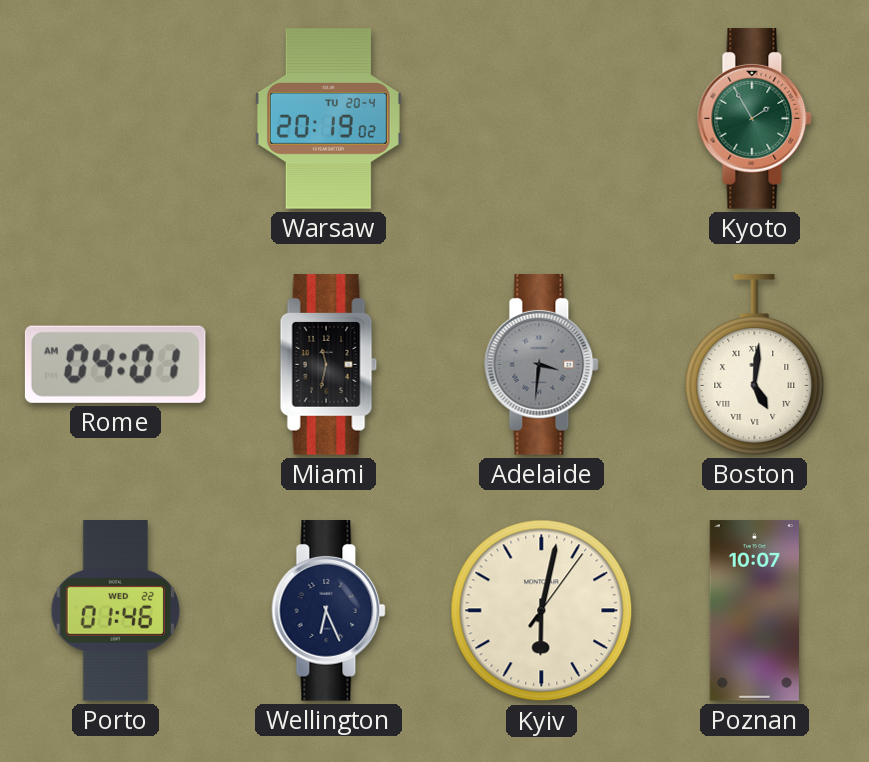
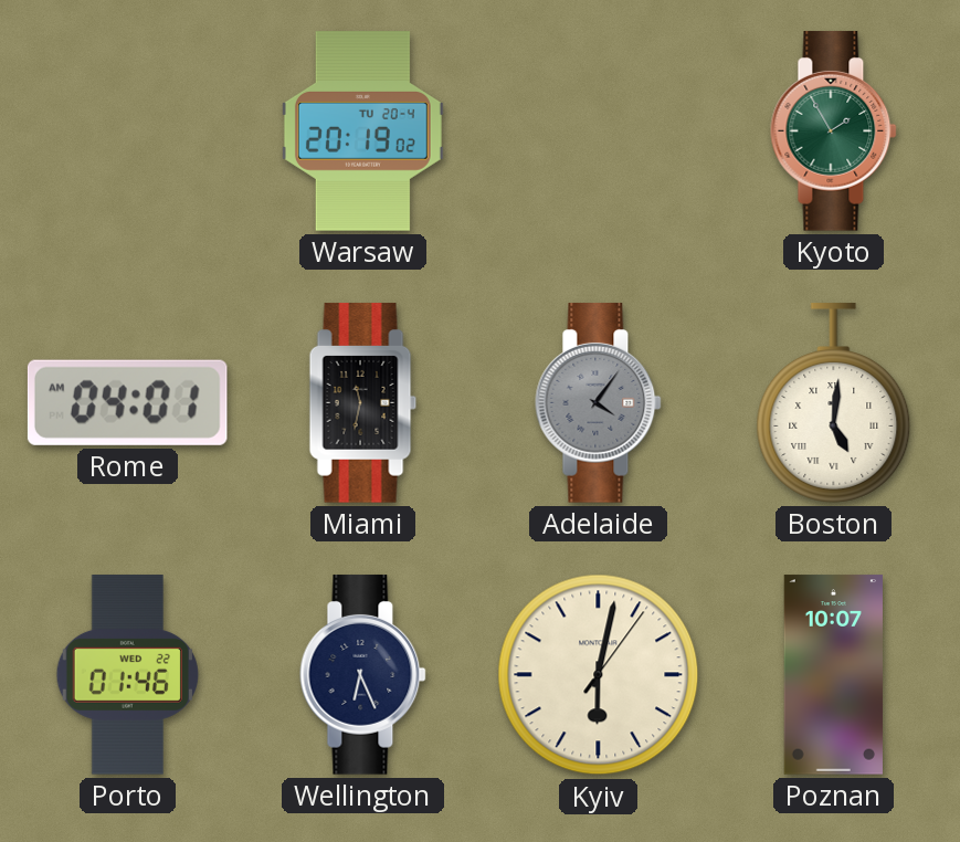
Adelaide: 3:31 -> 4:06 (599, 403)
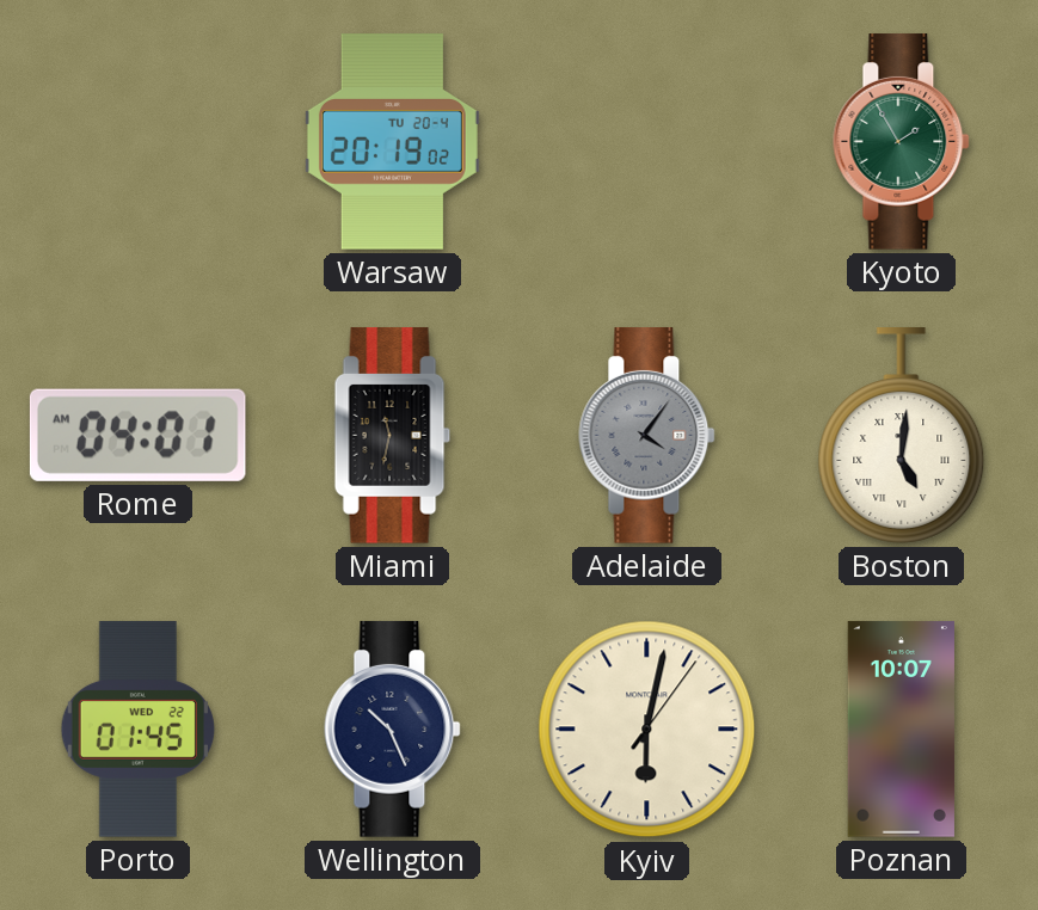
Porto: 01:46 -> 01:45 (137, 730)
Wellington: 6:26 -> 10:26 (393, 730)
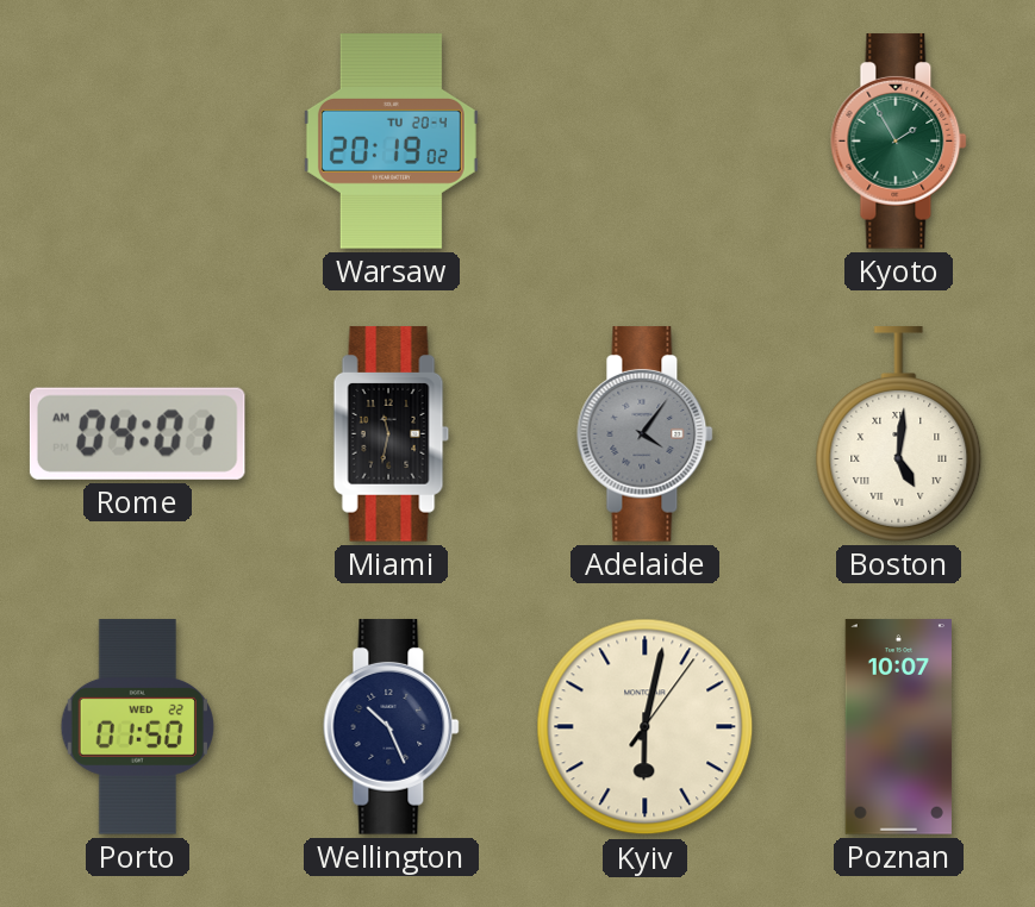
Porto: 01:45 -> 01:50 (137, 727)
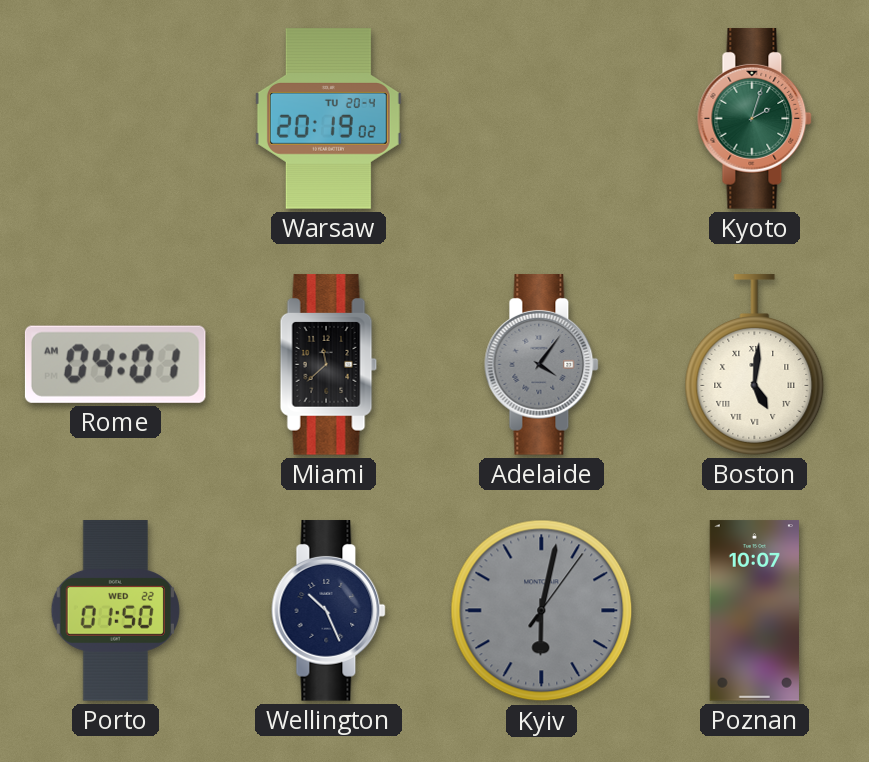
Kyoto: 1:55 -> 2:03 (755, 119)
Miami: 11:32 -> 11:38 (329, 365)
Kyiv dial: cream -> grey (542, 611)
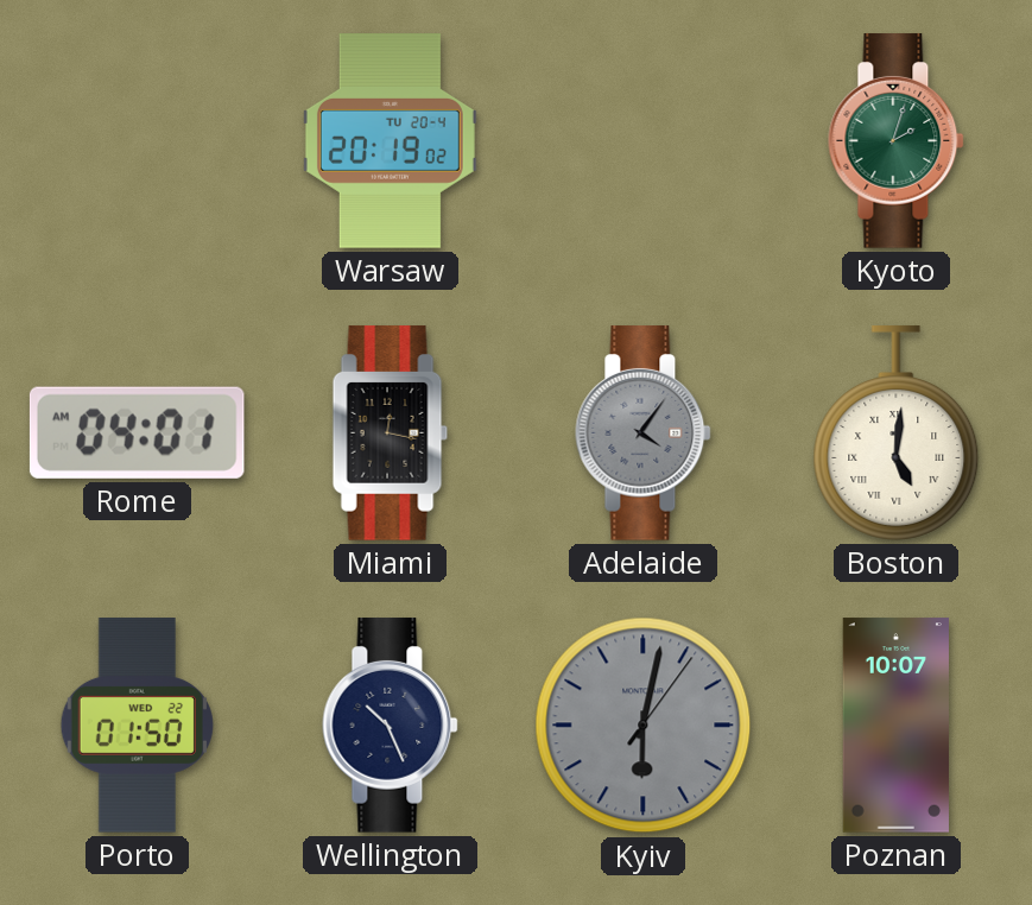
Miami: 11:38 -> 12:17 (391, 433)
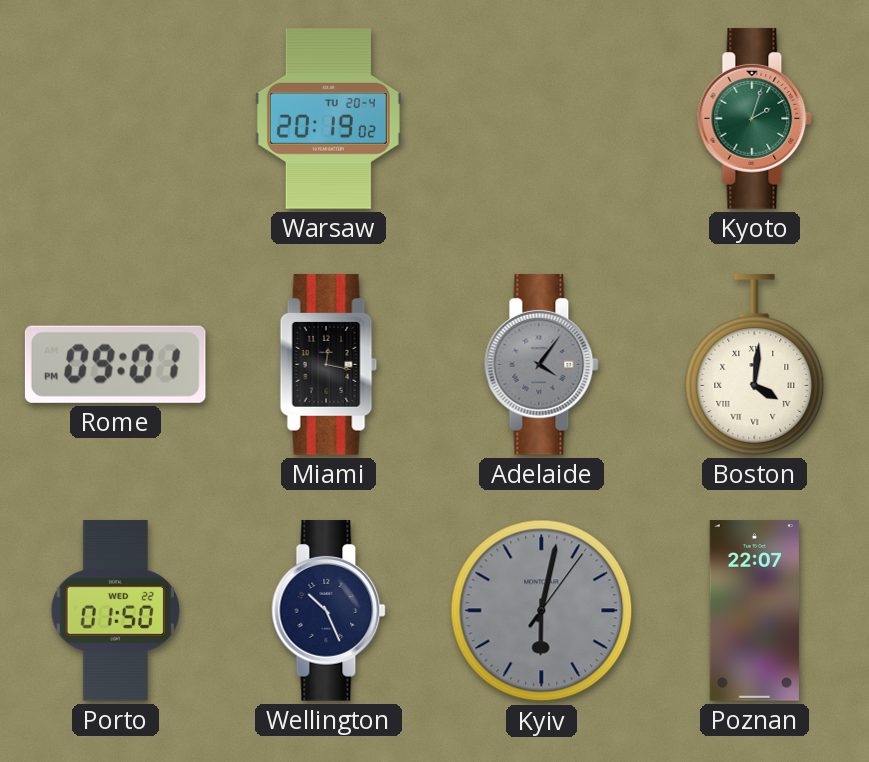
Rome: 04:01 -> 09:01 (115, 364)
Boston: 5:01 -> 4:01 (755, 365)
Poznan: 10:07 -> 22:07 (754, 611)
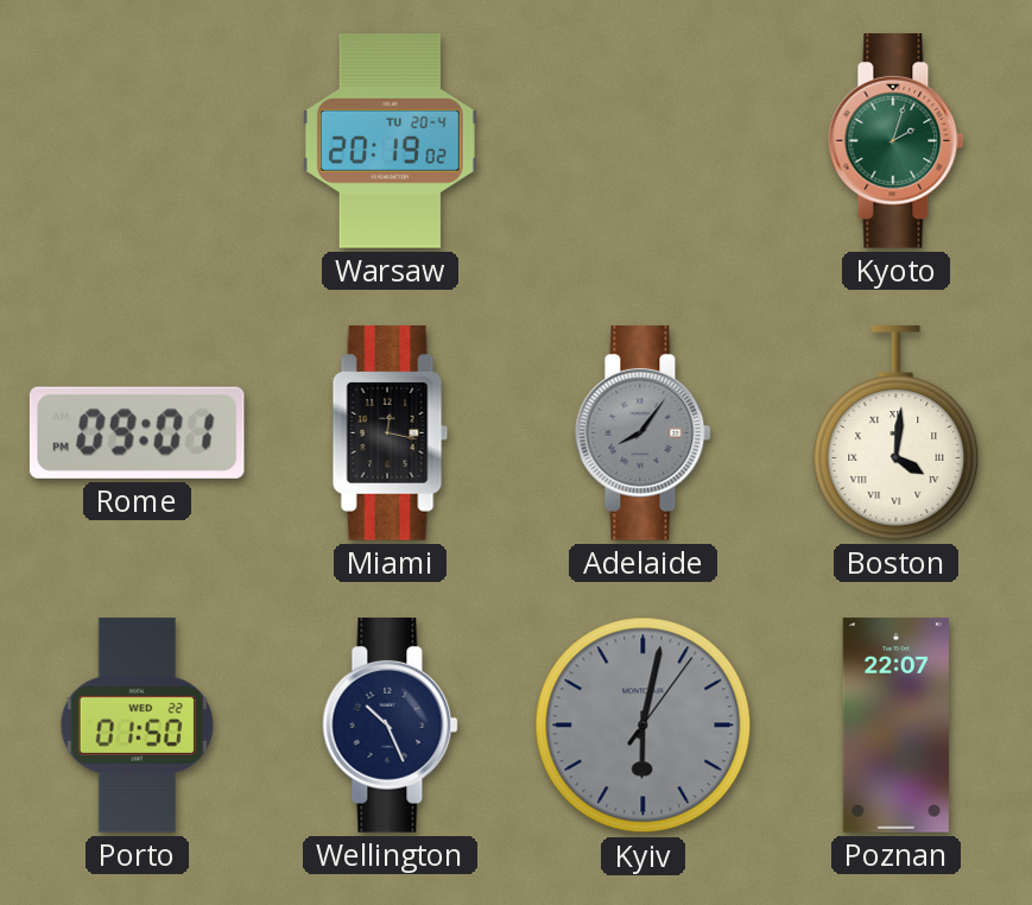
Adelaide: 4:06 -> 8:06 (644, 433)
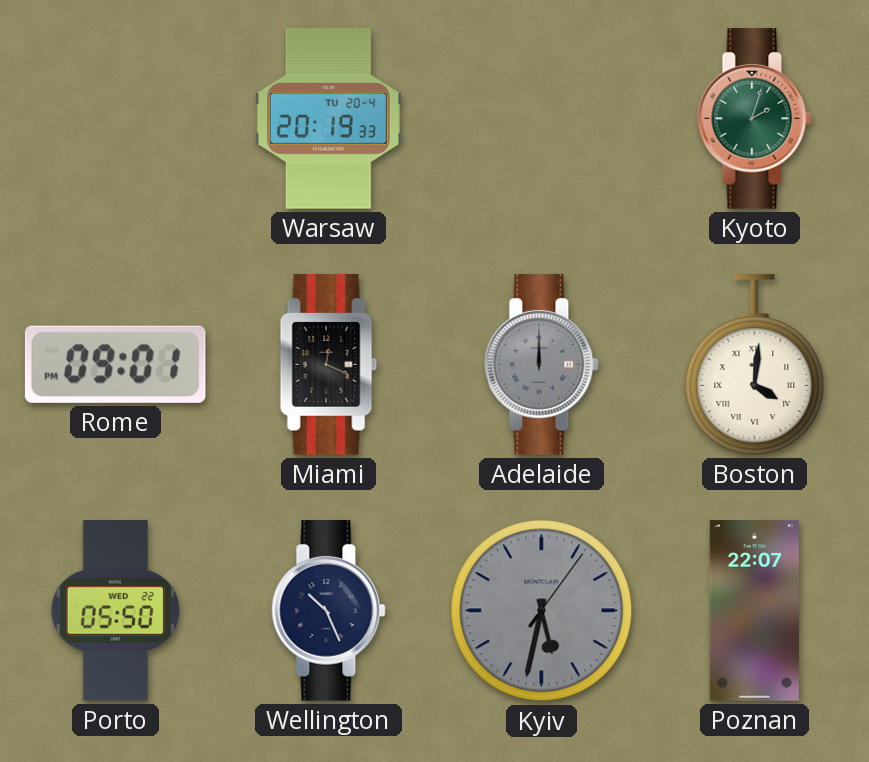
Warsaw: 20:19:02 -> 20:19:33 (328, 119)
Miami: 12:17 -> 12:19 (329, 365)
Adelaide: 8:06 -> 12:00 (542, 365)
Porto: 01:50 -> 05:50 (115, 611)
Kyiv: 6:02 -> 5:32 (542, 611)
